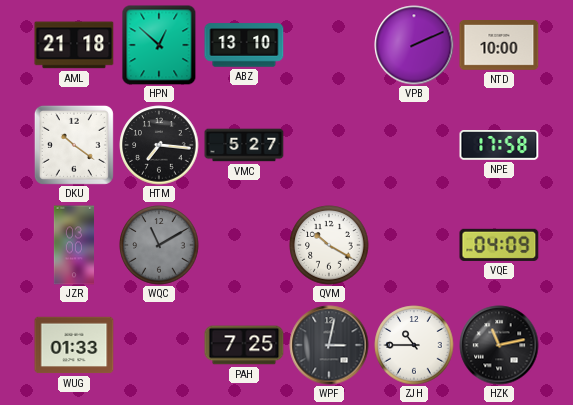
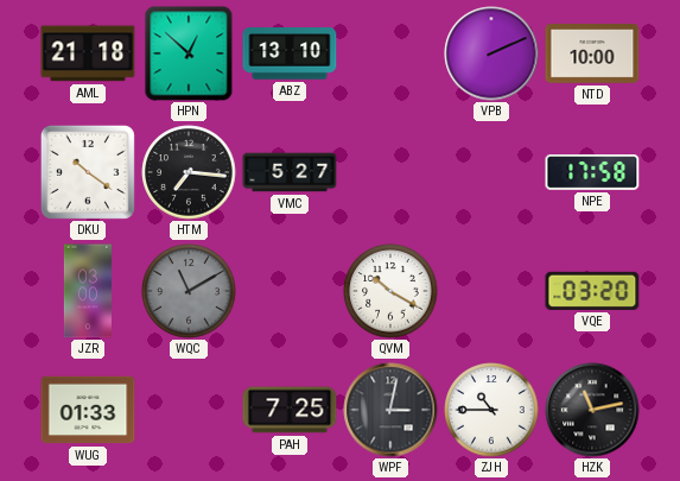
VQE: 04:09 -> 03:20 (592, 291)
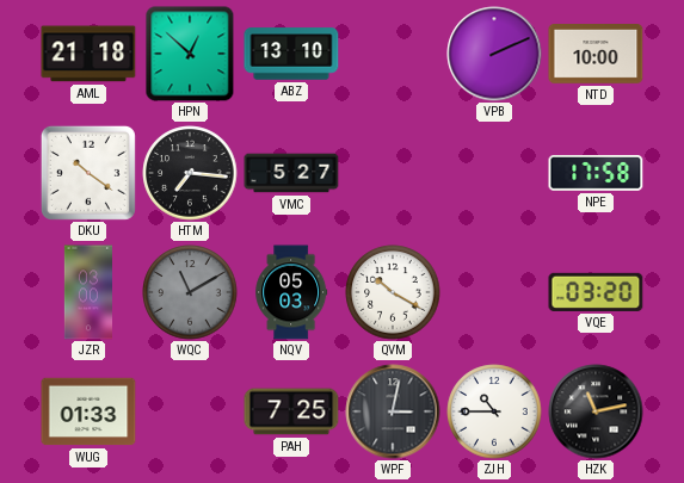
NQV: none -> 05:03 (291, 292)
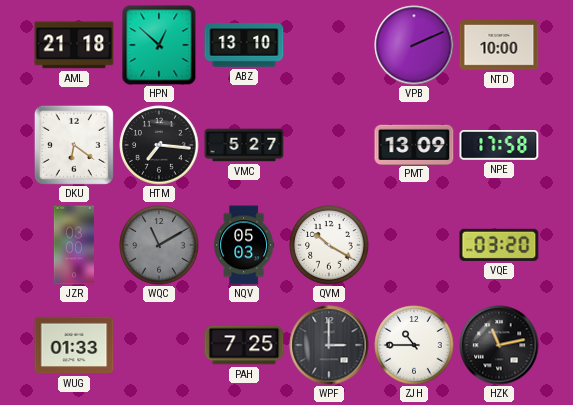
DKU: 10:21 -> 6:21 (74, 145)
PMT: none -> 13:09 (414, 144)
WPF: 3:02 -> 3:00 (329, 345)
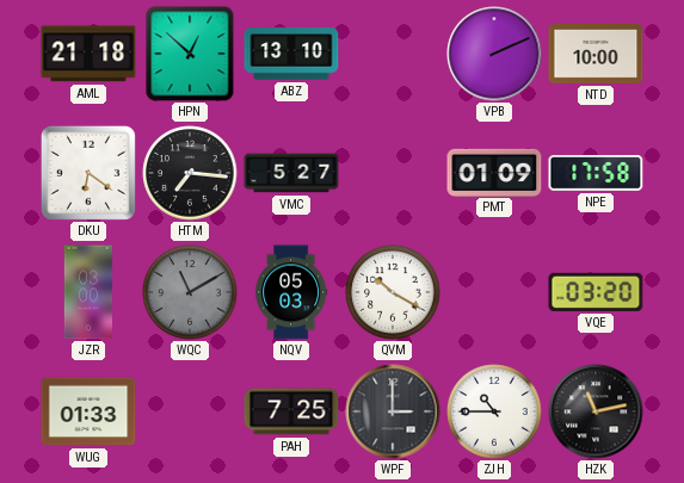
PMT: 13:09 -> 01:09 (494, 172)
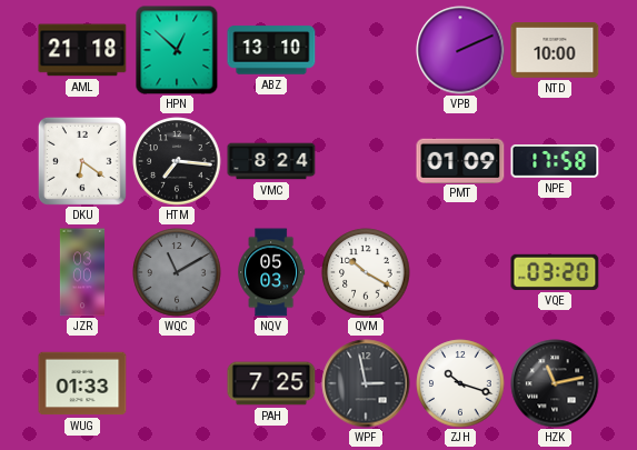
VMC: 5:27 -> 8:24 (271, 161)
WPF: 3:00 -> 2:58 (366, 383)
ZJH: 10:45 -> 10:18 (460, 383)
